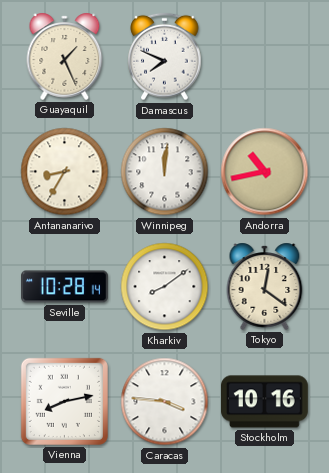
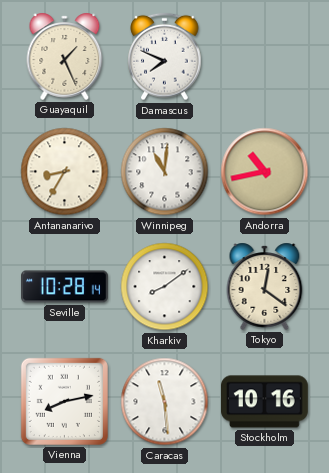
Winnipeg: 12:01 -> 11:01 (165, 172)
Caracas: 3:46 -> 11:29 (165, 402)
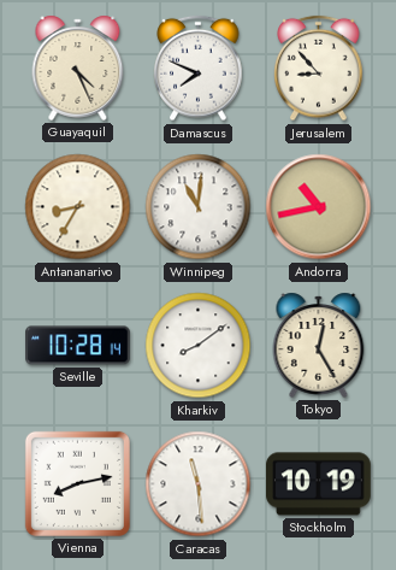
Guayaquil: 1:26 -> 4:26 (78, 67)
Jerusalem: none -> 8:53 (319, 69)
Tokyo: 12:21 -> 12:25 (319, 345)
Stockholm: 10:16 -> 10:19 (319, 484)
